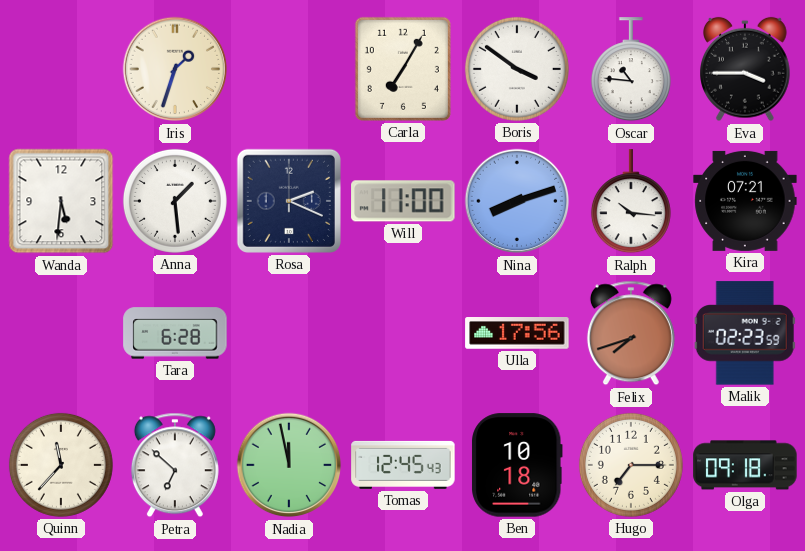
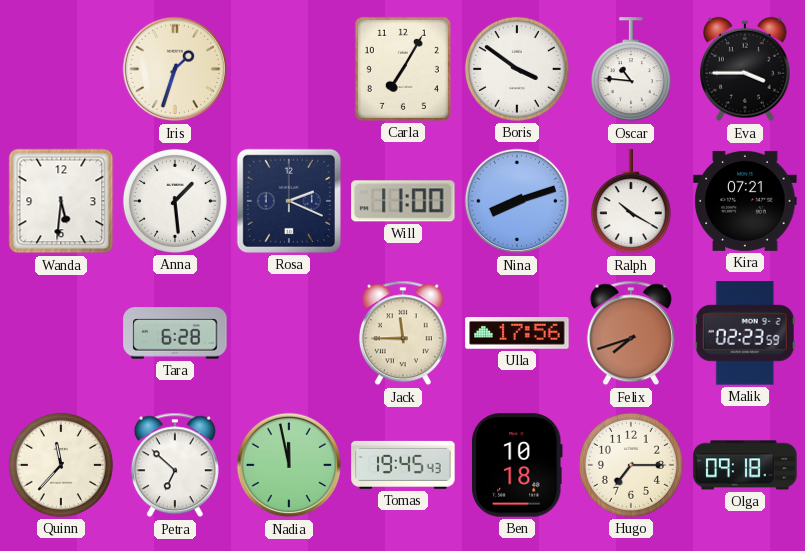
Ralph: 10:16 -> 10:20 (631, 202)
Jack: none -> 11:45 (403, 333)
Tomas: 12:45 -> 19:45 (403, 465)
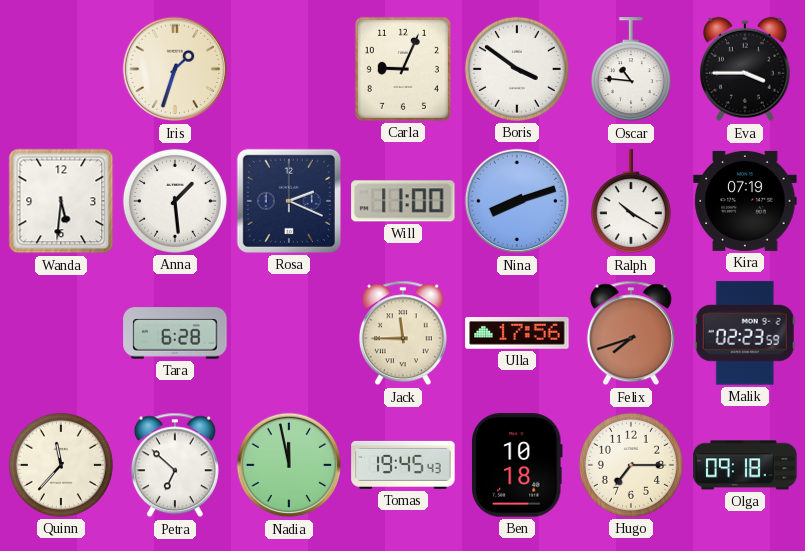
Carla: 7:05 -> 9:04 (403, 69)
Kira: 07:21 -> 07:19 (745, 201)
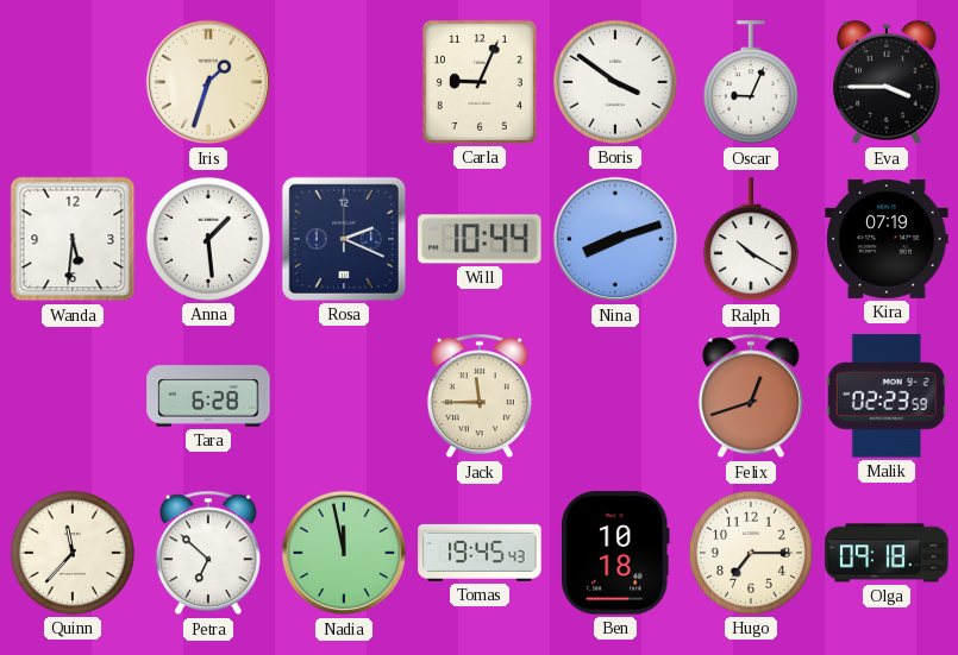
Oscar: 10:46 -> 9:04 (751, 83)
Will: 11:00 -> 10:44 (480, 239)
Ulla: 17:56 -> none (517, 333)
Felix: 7:42 -> 12:42 (751, 396)
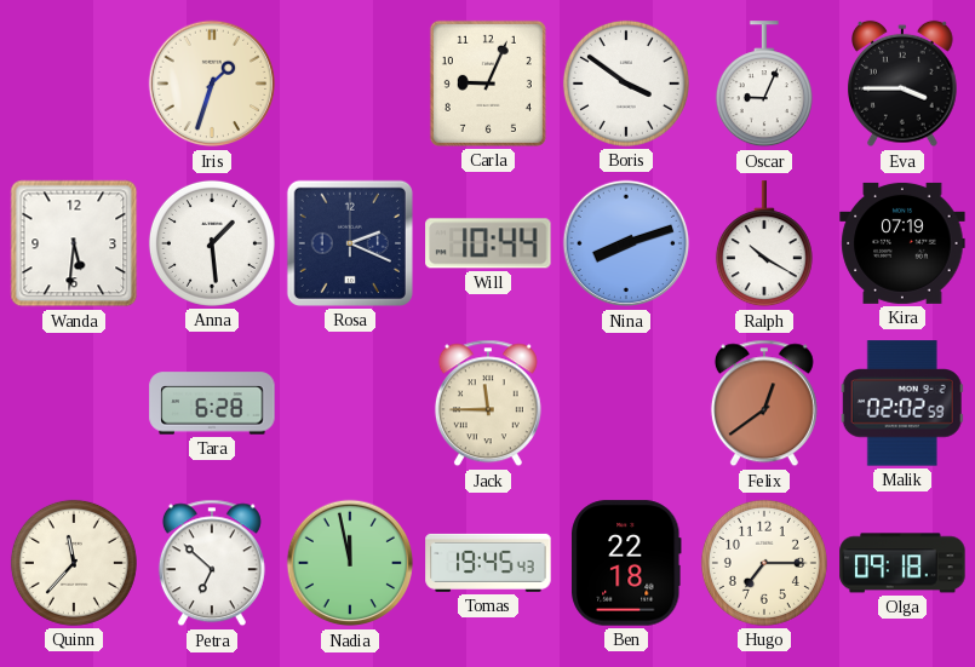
Felix: 12:42 -> 12:39 (764, 403)
Malik: 02:23 -> 02:02 (902, 403)
Ben: 10:18 -> 22:18 (627, 563)
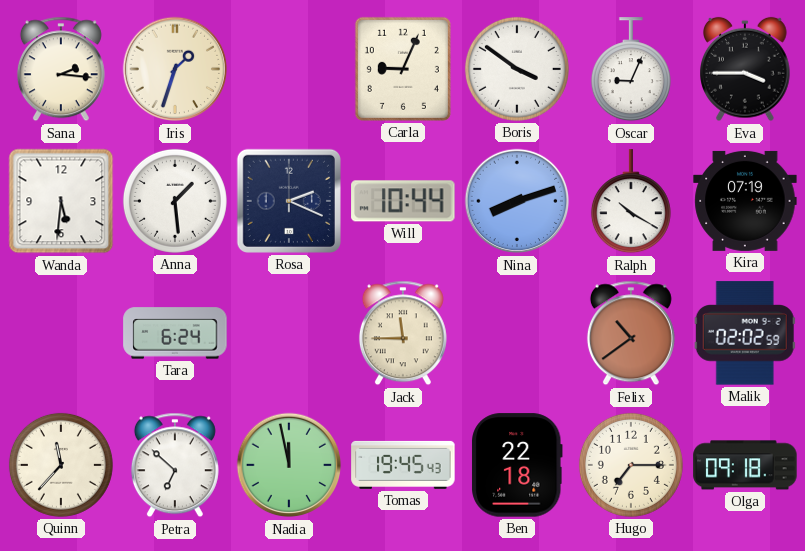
Sana: none -> 2:16 (61, 69)
Tara: 6:28 -> 6:24 (175, 333)
Felix: 12:39 -> 10:39 (631, 333)
